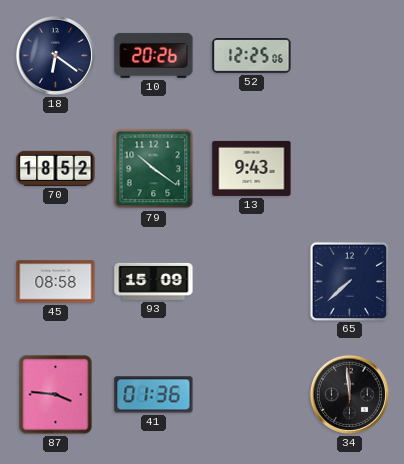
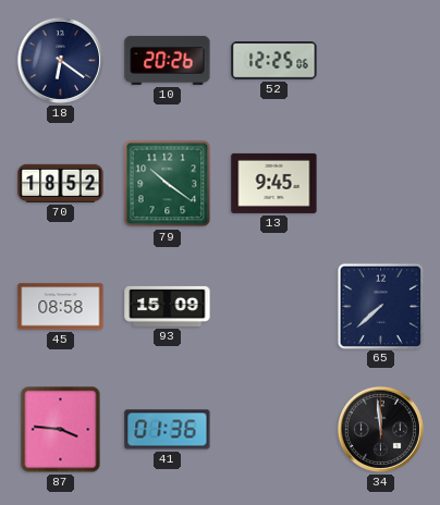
13: 9:43 -> 9:45 (274, 183)
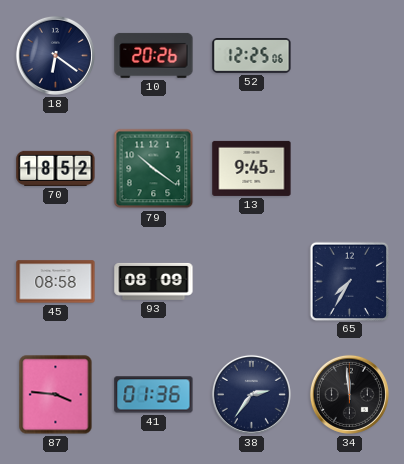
93: 15:09 -> 08:09 (154, 281)
65: 7:38 -> 7:35 (349, 281)
38: none -> 2:36 (251, 394)
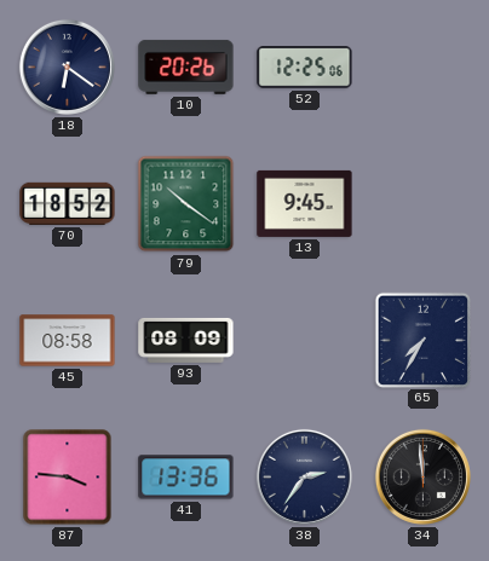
41: 01:36 -> 13:36 (186, 478)
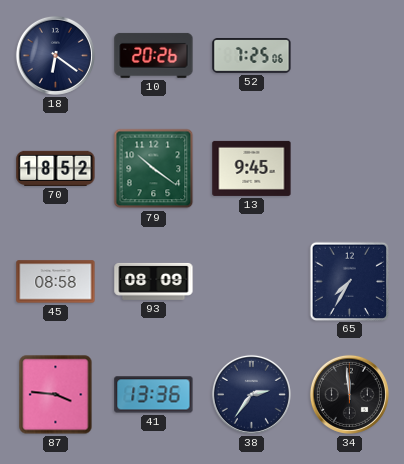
52: 12:25 -> 7:25 (252, 56)
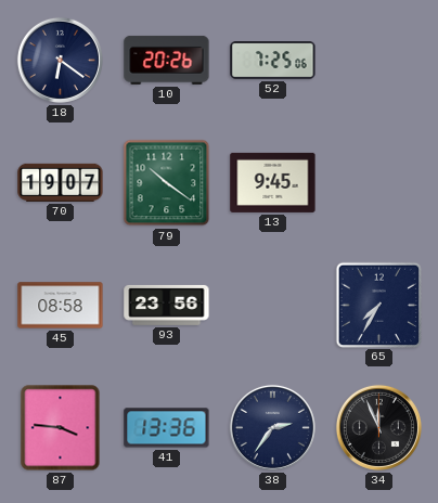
70: 18:52 -> 19:07 (61, 182)
93: 08:09 -> 23:56 (167, 305)
34: 11:59 -> 11:56 (378, 427)
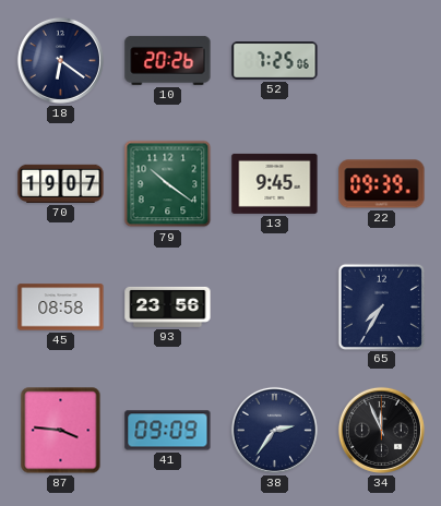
22: none -> 09:39 (382, 184)
41: 13:36 -> 09:09 (168, 431)
